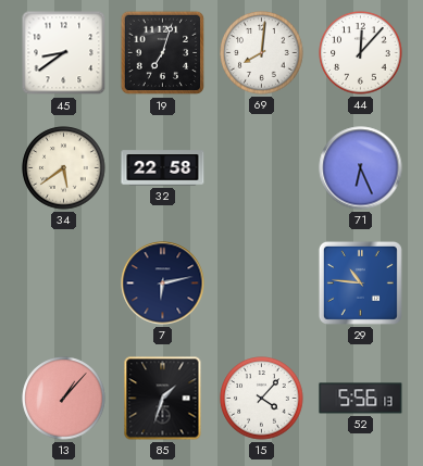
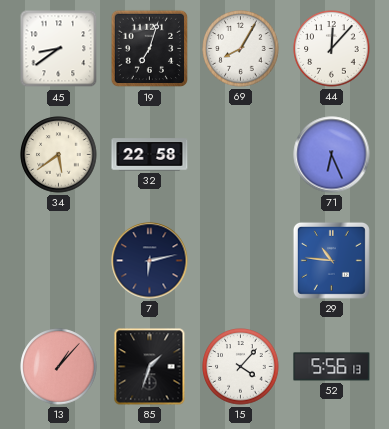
69: 8:01 -> 8:05 (241, 49)
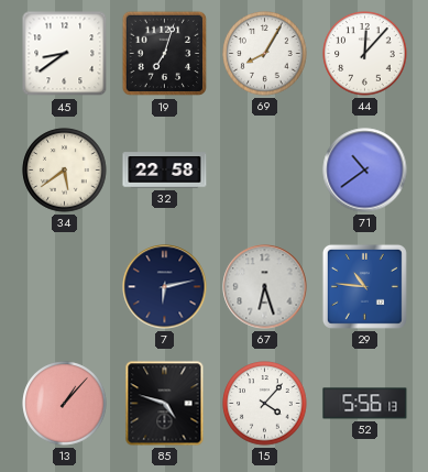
71: 6:26 -> 10:39 (365, 171)
67: none -> 6:27 (265, 287)
85: 1:33 -> 4:48 (165, 404)
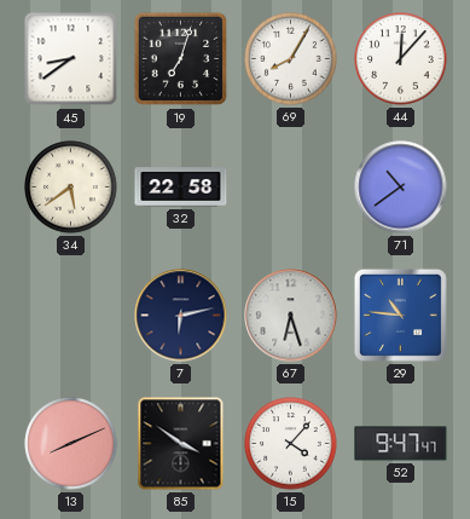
13: 1:07 -> 8:11 (71, 444)
85: 4:48 -> 3:51 (181, 444)
52: 5:56 -> 9:47 (401, 444)
